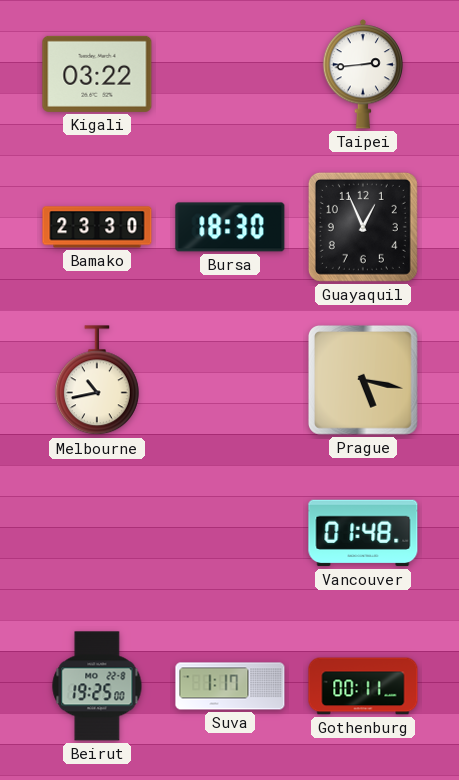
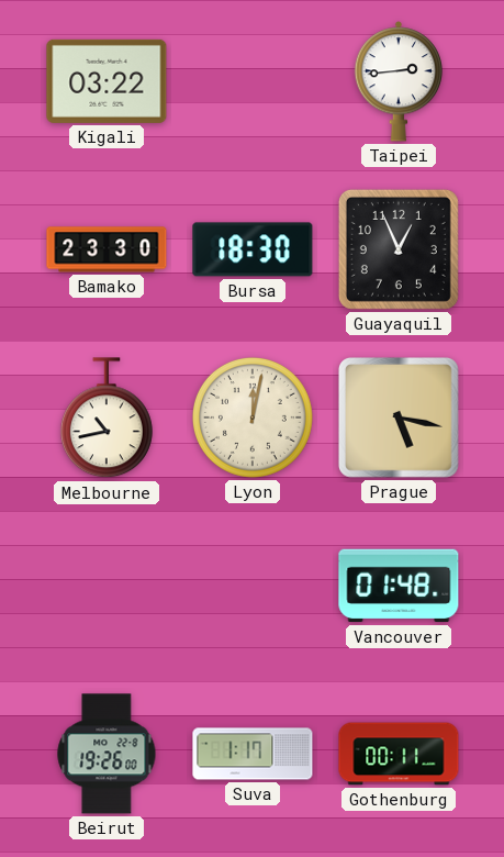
Lyon: none -> 12:02 (253, 418)
Beirut: 19:25 -> 19:26 (107, 754)
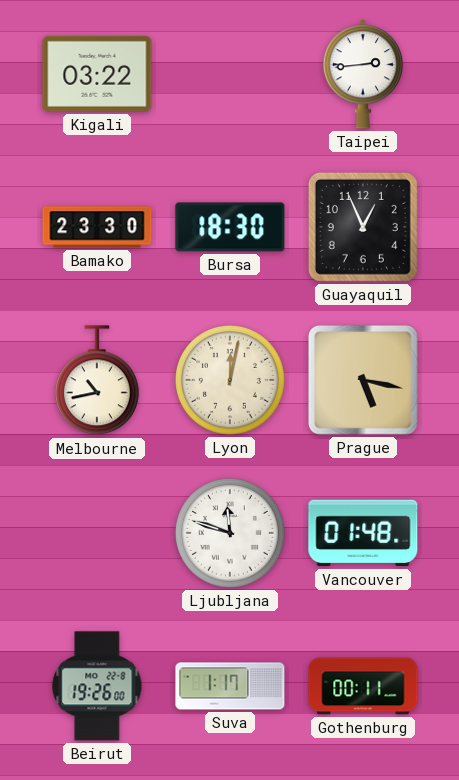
Ljubljana: none -> 11:48 (230, 533)
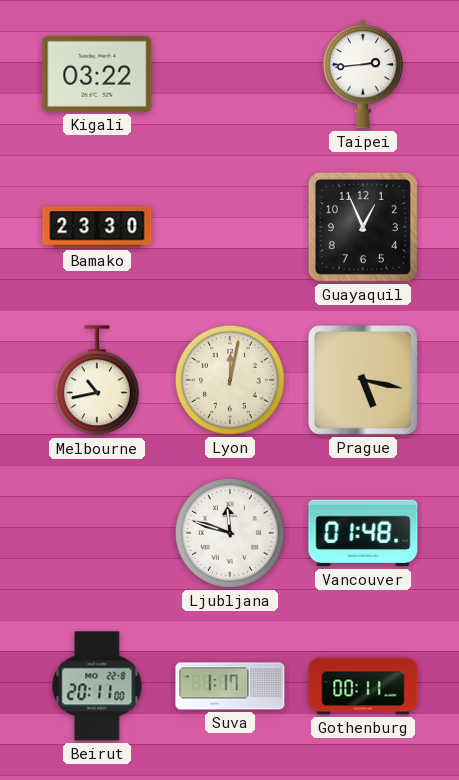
Bursa: 18:30 -> none (230, 227)
Beirut: 19:26 -> 20:11 (97, 686)
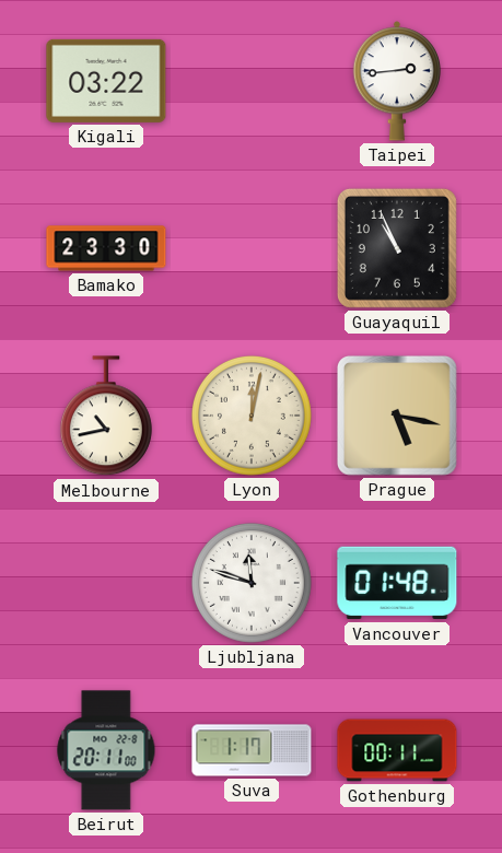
Guayaquil: 12:56 -> 10:56 (397, 248)
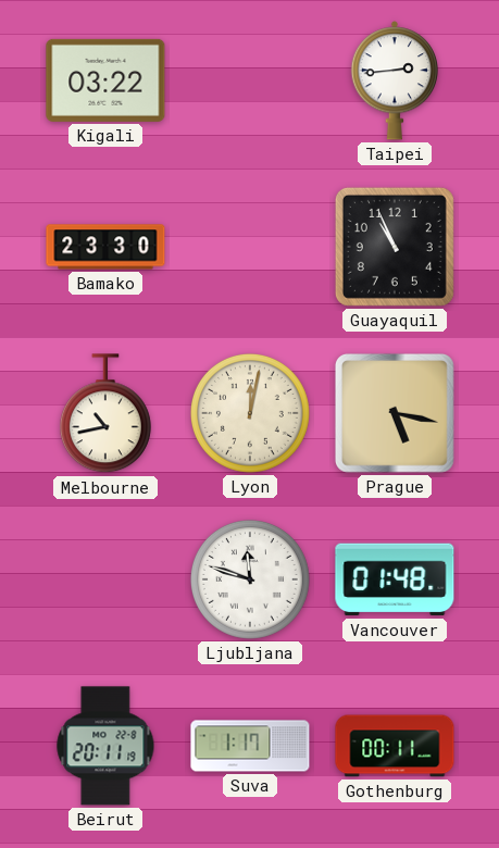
Beirut: 20:11:00 -> 20:11:19 (105, 746)
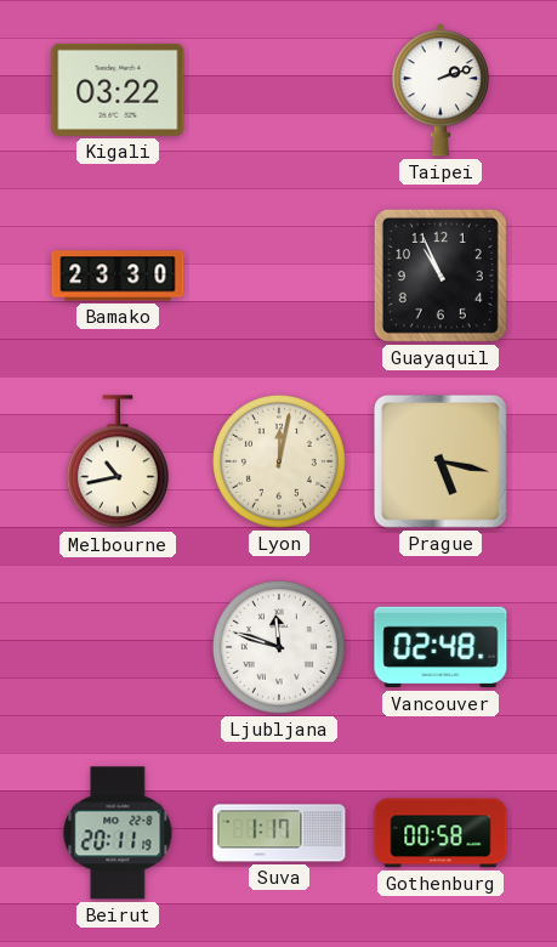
Taipei: 2:44 -> 2:12 (439, 90)
Vancouver: 01:48 -> 02:48 (441, 647)
Gothenburg: 00:11 -> 00:58 (441, 833)
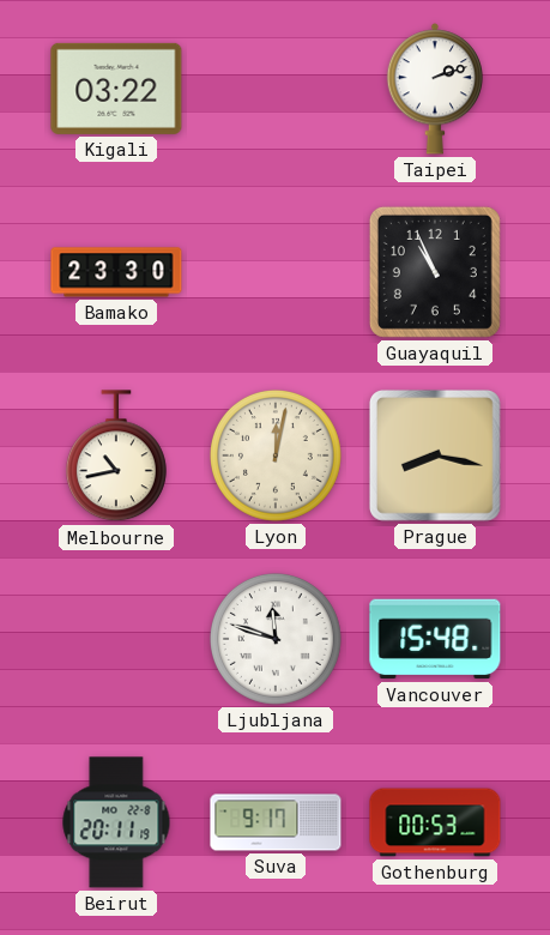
Prague: 5:17 -> 8:17 (435, 456)
Vancouver: 02:48 -> 15:48 (435, 639)
Suva: 1:17 -> 9:17 (276, 822)
Gothenburg: 00:58 -> 00:53 (435, 822)
